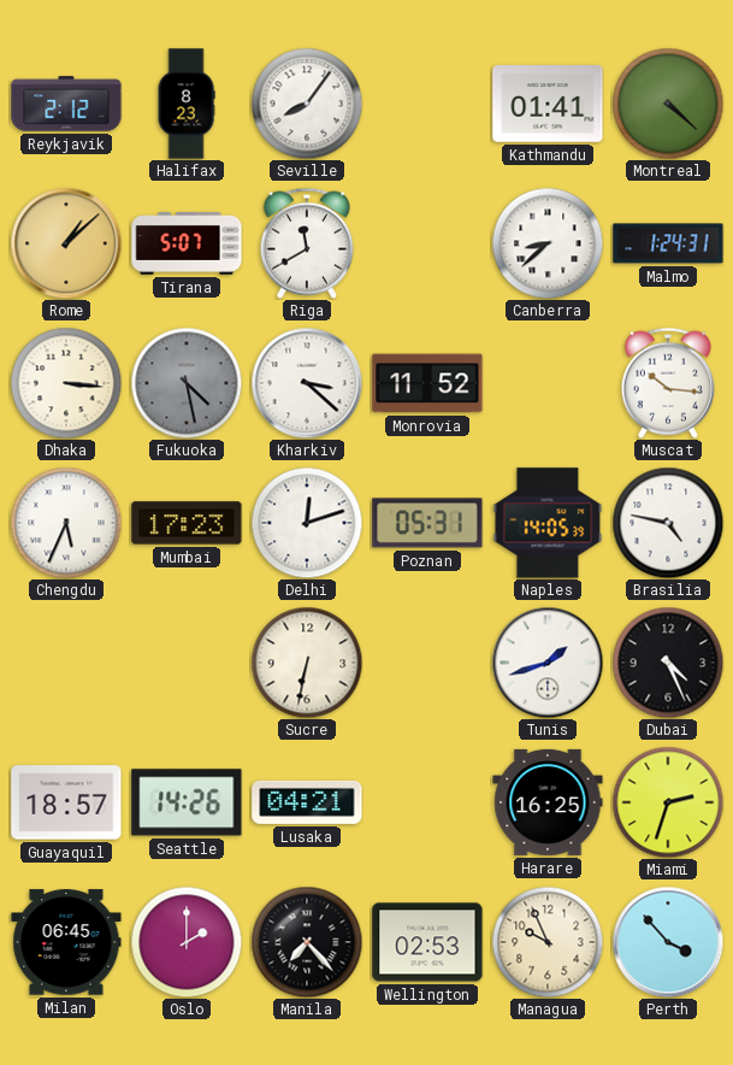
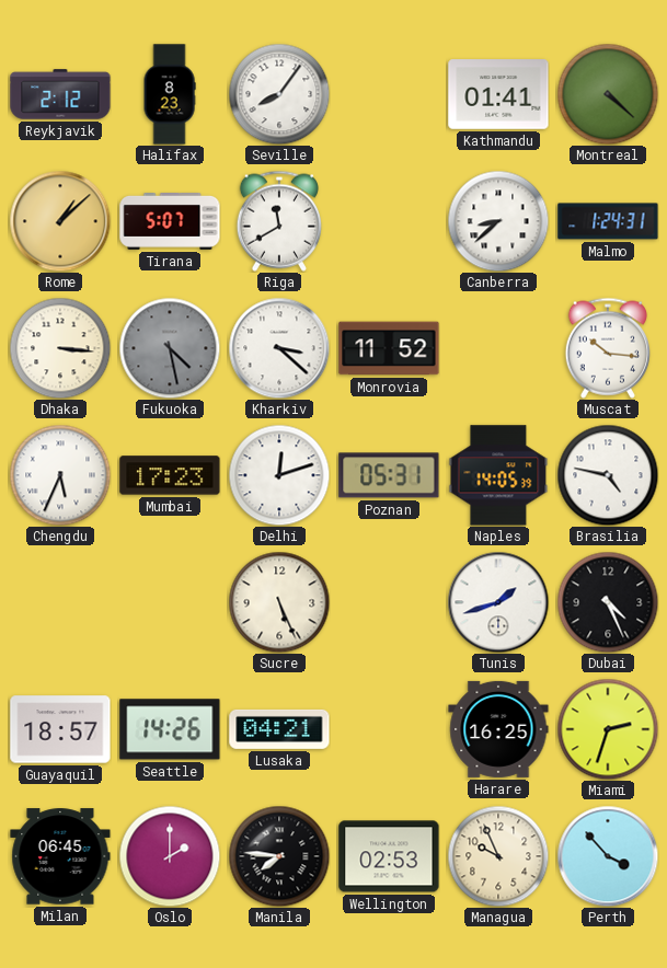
Sucre: 6:32 -> 5:26 (279, 602)
Manila: 7:23 -> 7:46 (279, 856)
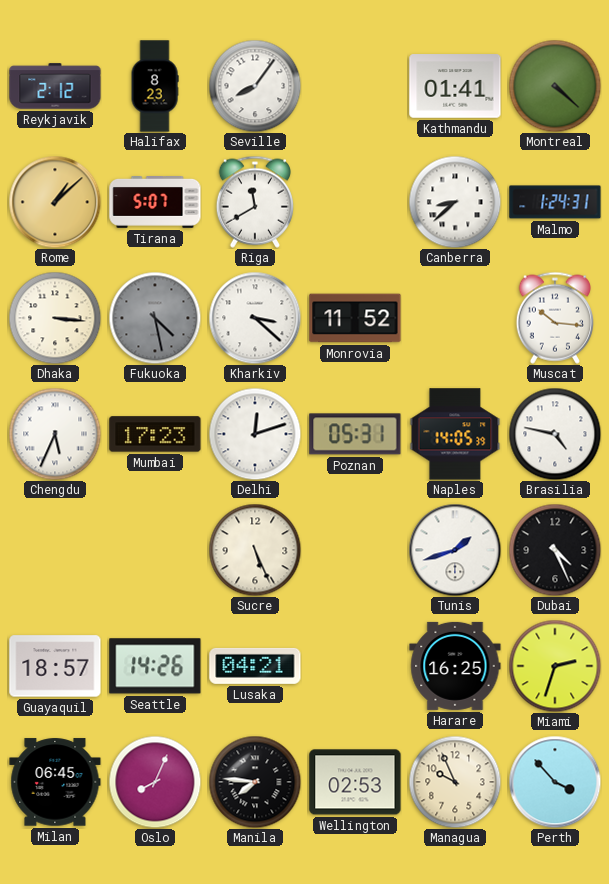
Oslo: 2:00 -> 8:04 (155, 782)
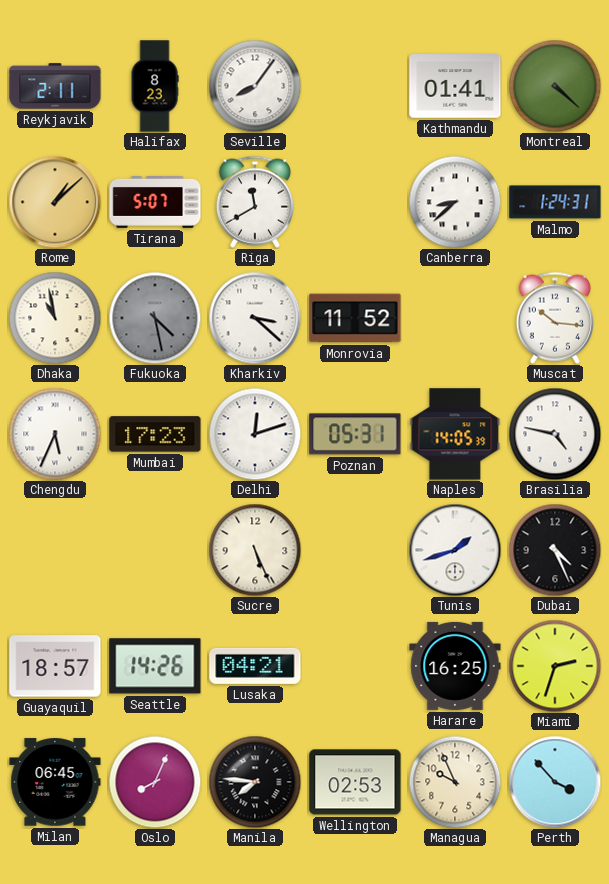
Reykjavik: 2:12 -> 2:11 (55, 86)
Dhaka: 3:16 -> 10:58 (55, 318)
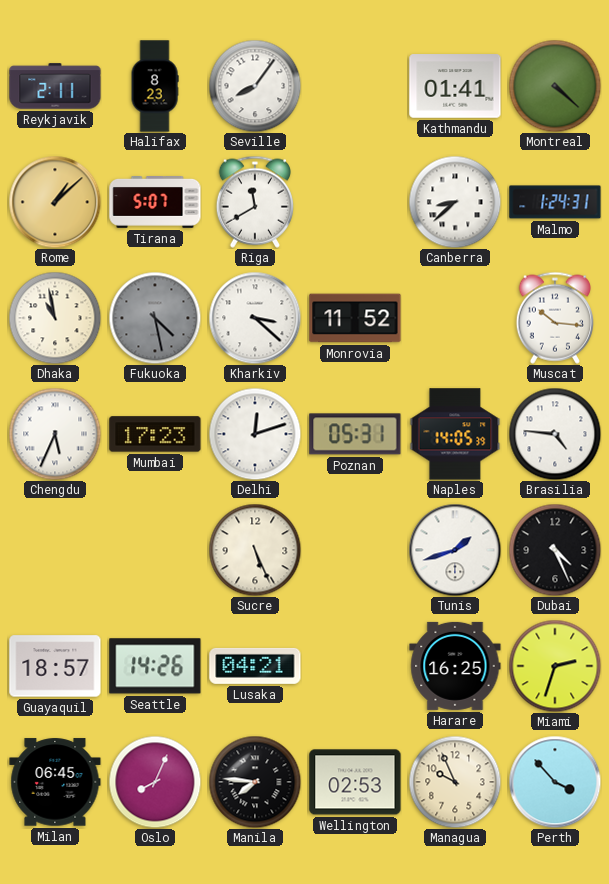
Brasilia: 4:47 -> 4:46 (555, 434)
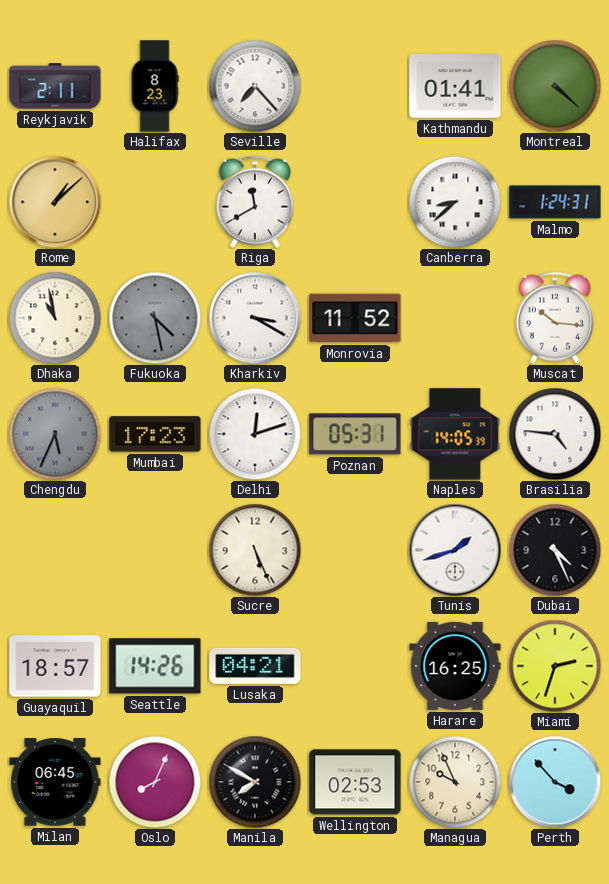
Seville: 8:06 -> 7:23 (255, 86)
Tirana: 5:07 -> none (155, 203)
Kharkiv: 3:22 -> 3:20 (255, 318)
Chengdu dial: white -> grey (55, 434)
Manila: 7:46 -> 7:50 (255, 782)
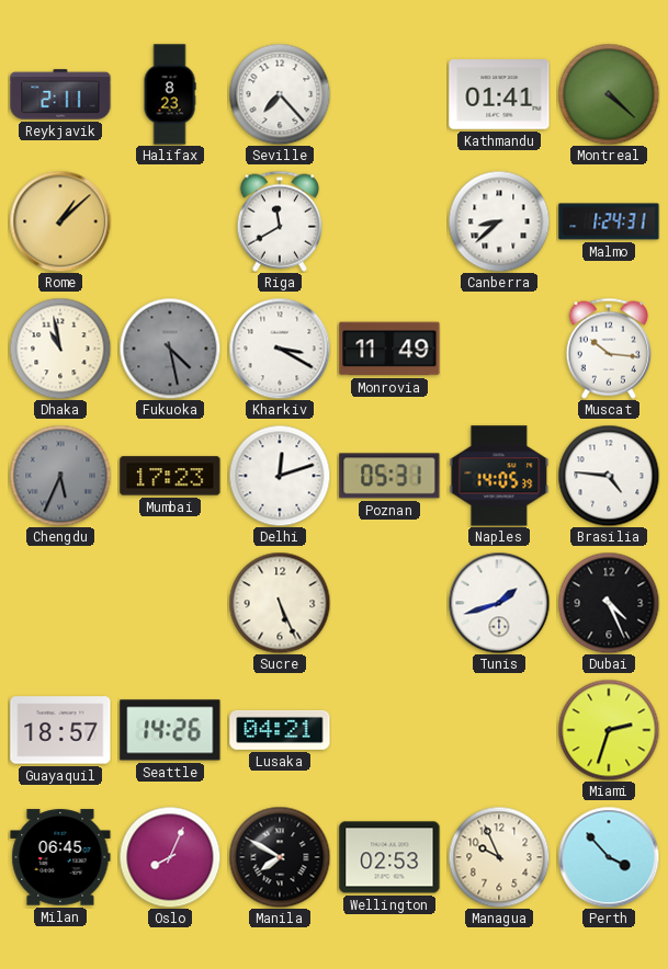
Monrovia: 11:52 -> 11:49 (389, 349)
Harare: 16:25 -> none (455, 666)
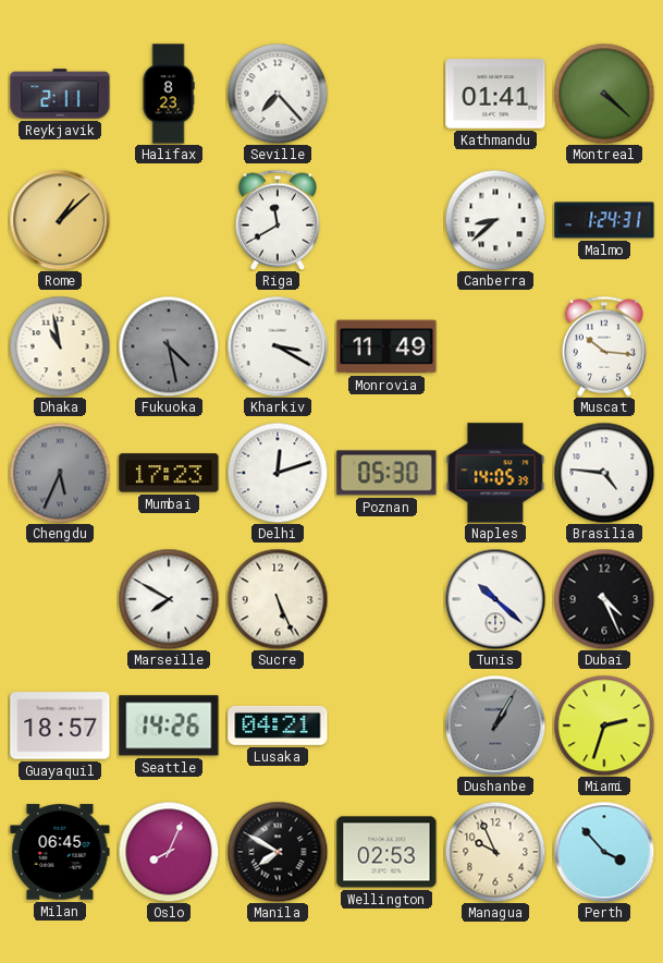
Poznan: 05:31 -> 05:30 (386, 473)
Marseille: none -> 7:50 (169, 599)
Tunis: 1:42 -> 10:22 (495, 599)
Dushanbe: none -> 1:05 (495, 726)
